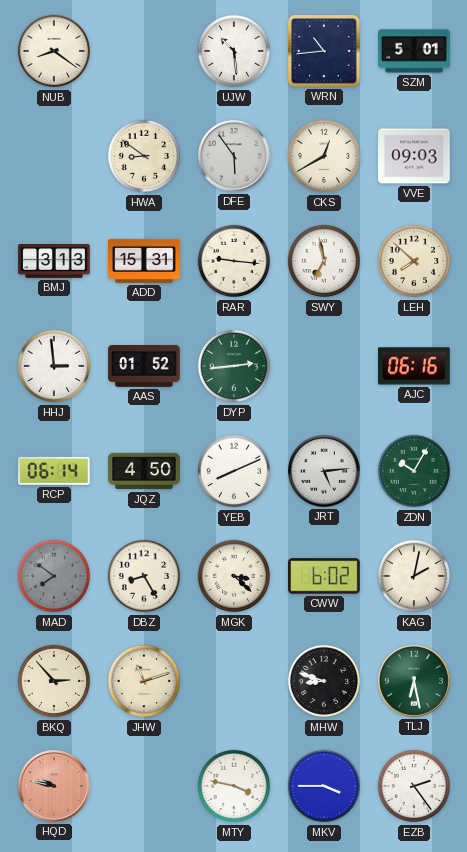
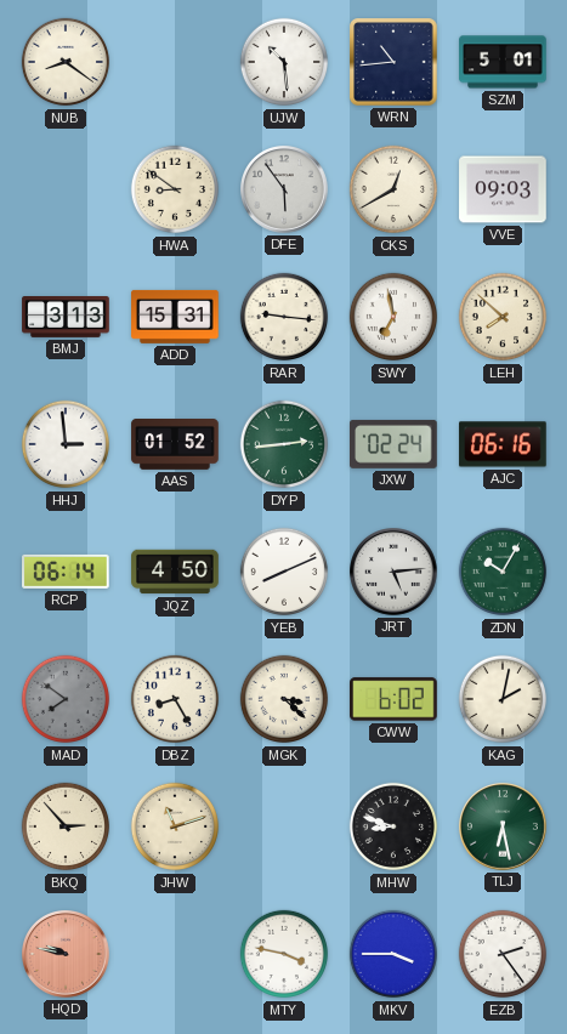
JXW: none -> 02:24 (393, 444)
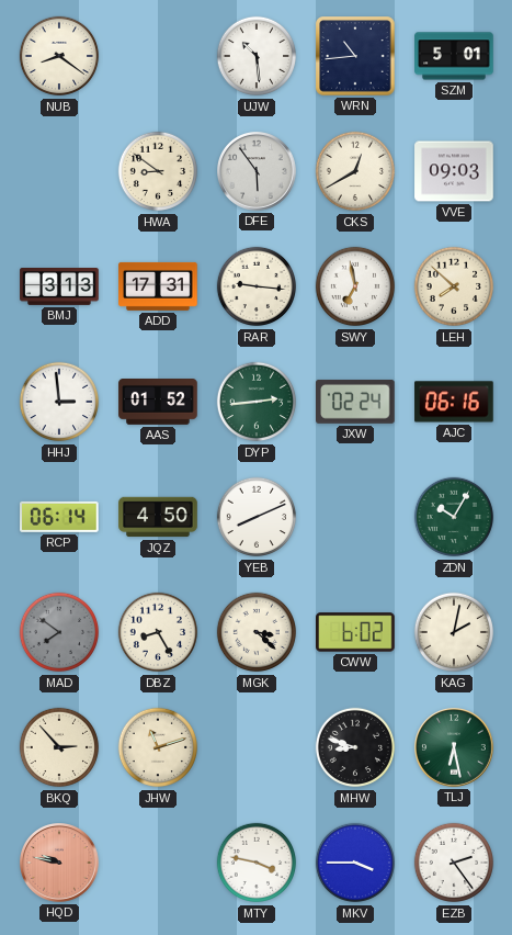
ADD: 15:31 -> 17:31 (158, 286)
JRT: 5:14 -> none (395, 573)
